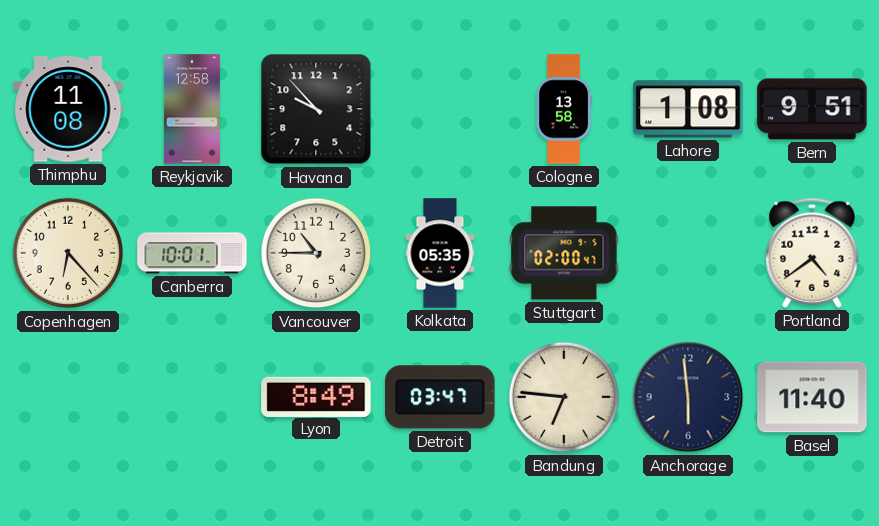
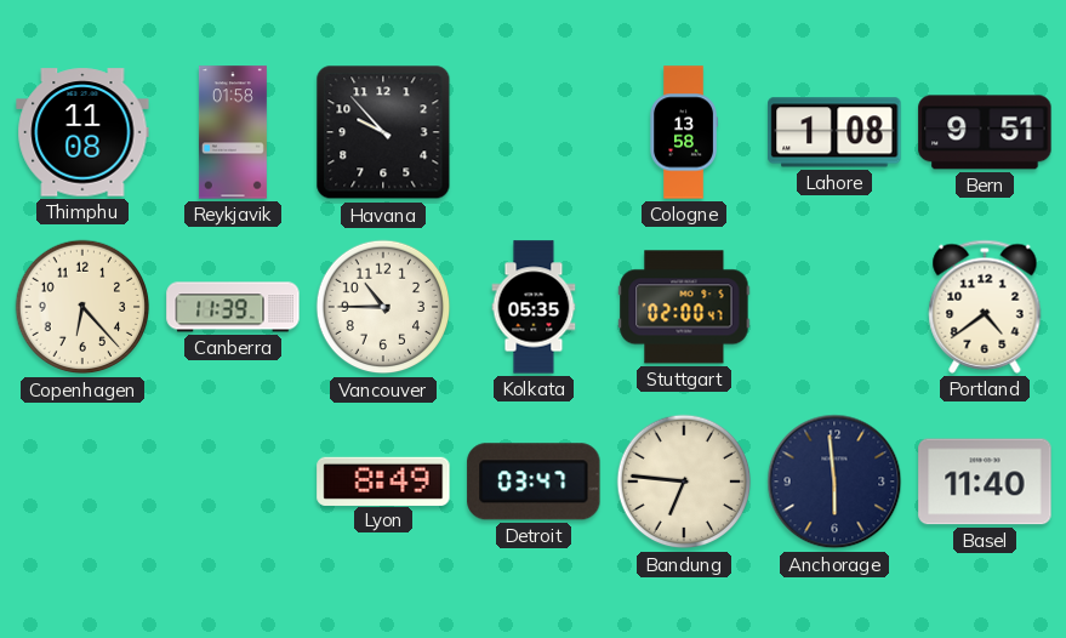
Reykjavik: 12:58 -> 01:58 (233, 132)
Canberra: 10:01 -> 11:39 (233, 307)
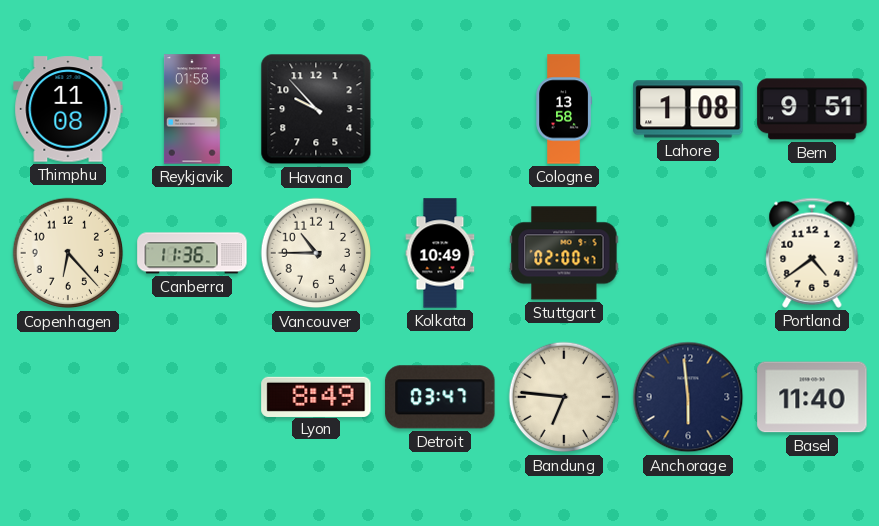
Canberra: 11:39 -> 11:36 (192, 253)
Kolkata: 05:35 -> 10:49 (440, 253)
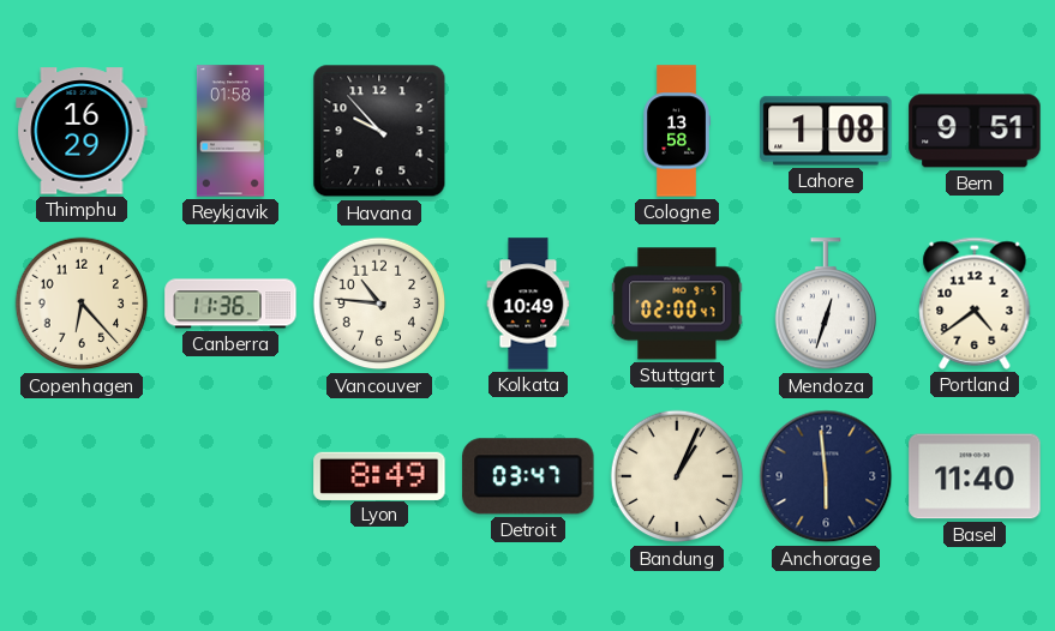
Thimphu: 11:08 -> 16:29 (82, 131)
Vancouver: 10:45 -> 10:46 (379, 304)
Mendoza: none -> 12:33 (825, 305)
Bandung: 6:46 -> 1:04 (677, 476)
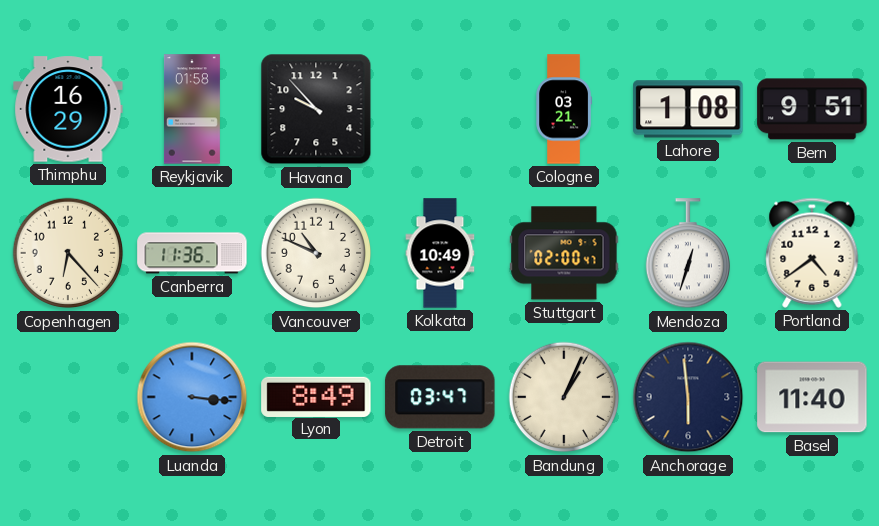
Cologne: 13:58 -> 03:21 (564, 109)
Vancouver: 10:46 -> 10:49 (316, 253)
Luanda: none -> 3:16 (192, 397)
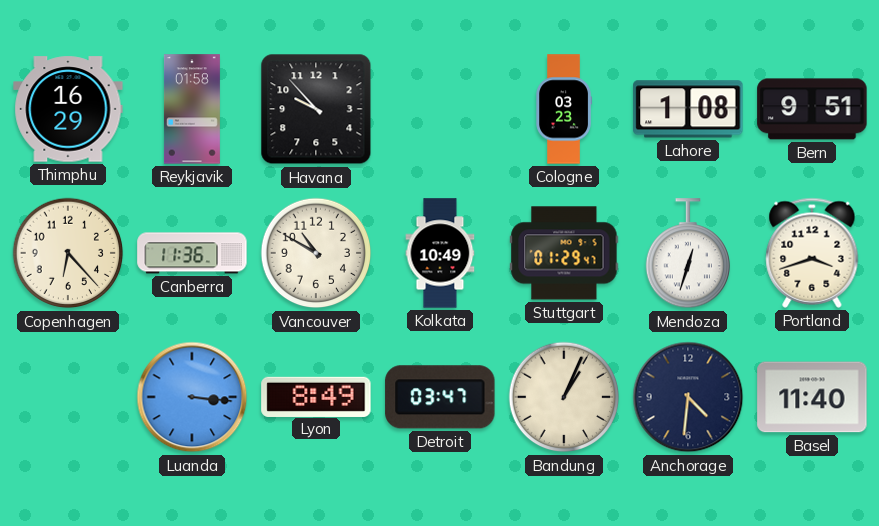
Cologne: 03:21 -> 03:23 (564, 109)
Vancouver: 10:49 -> 10:50 (316, 253)
Stuttgart: 02:00 -> 01:29 (564, 253)
Portland: 4:39 -> 3:42 (812, 253)
Anchorage: 5:59 -> 4:31 (688, 397)
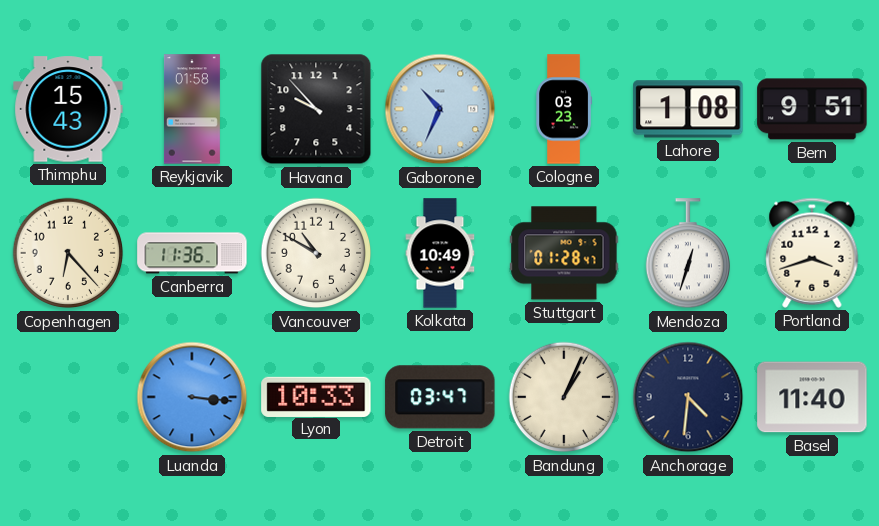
Thimphu: 16:29 -> 15:43 (68, 109)
Gaborone: none -> 10:34 (440, 109)
Stuttgart: 01:29 -> 01:28 (564, 253)
Lyon: 8:49 -> 10:33 (316, 396)
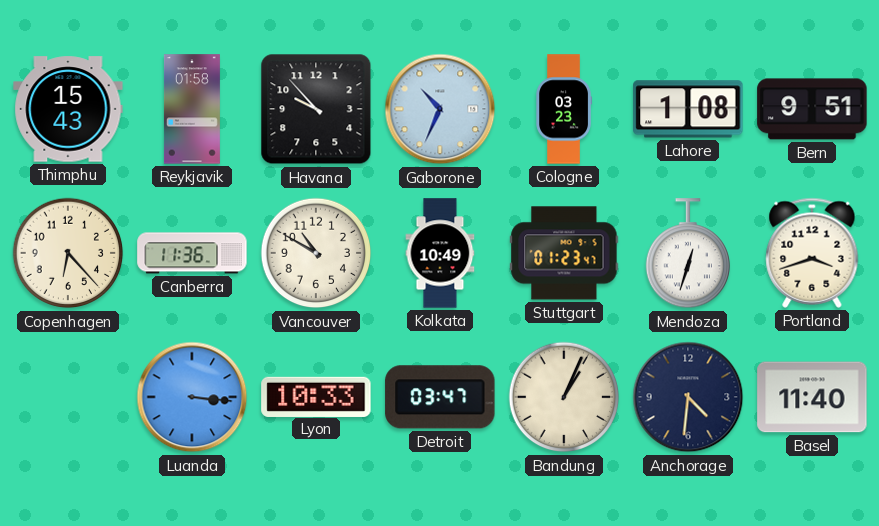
Stuttgart: 01:28 -> 01:23 (564, 253)
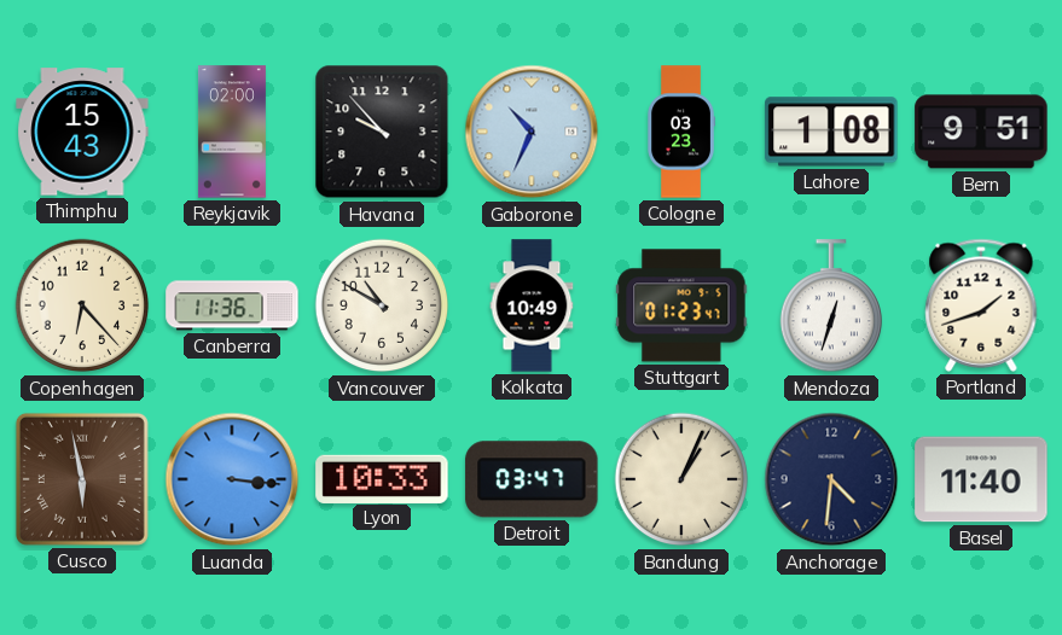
Reykjavik: 01:58 -> 02:00 (232, 132)
Portland: 3:42 -> 1:42 (981, 305)
Cusco: none -> 5:58 (82, 479)
